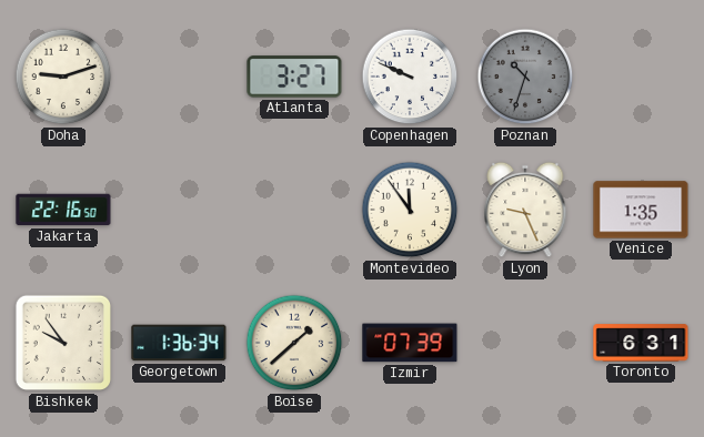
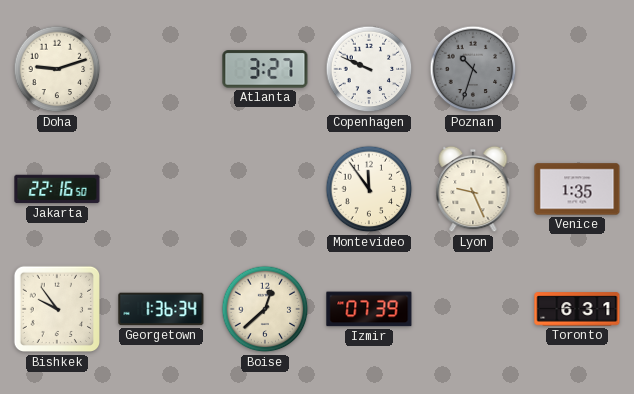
Boise: 1:38 -> 12:38 (265, 309)
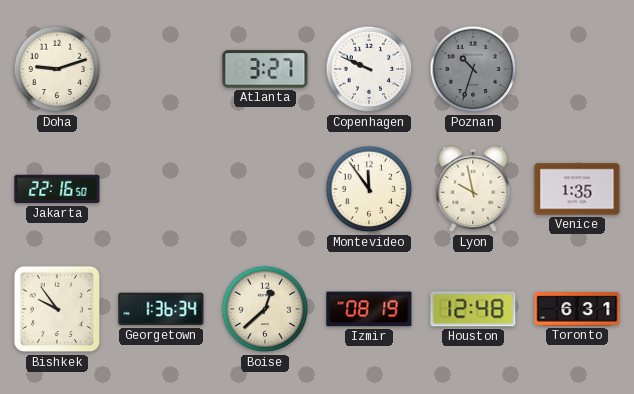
Lyon: 9:26 -> 9:58 (473, 189)
Izmir: 07:39 -> 08:19 (369, 309)
Houston: none -> 12:48 (473, 309)
